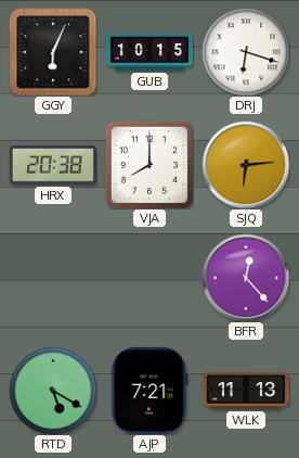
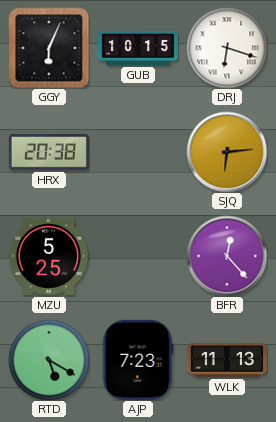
VJA: 8:00 -> none (149, 165)
MZU: none -> 5:25 (49, 256)
AJP: 7:21 -> 7:23 (138, 360)
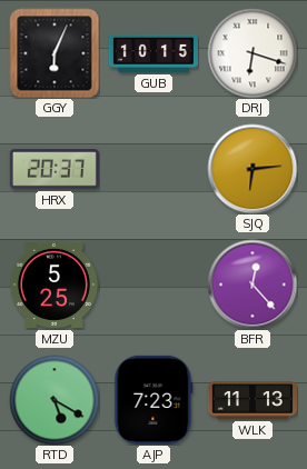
HRX: 20:38 -> 20:37 (55, 169)
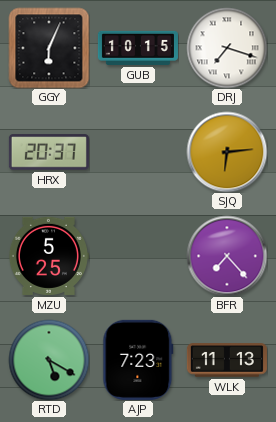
DRJ: 6:18 -> 7:18 (227, 48)
BFR: 12:23 -> 7:23 (227, 256)
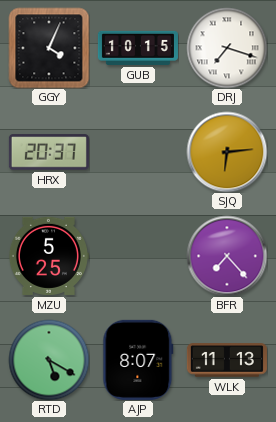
GGY: 6:04 -> 4:04 (49, 48)
AJP: 7:23 -> 8:07 (138, 360)
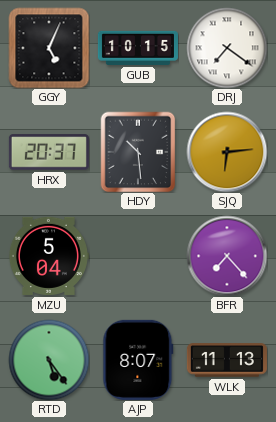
GGY: 4:04 -> 5:04 (49, 48)
DRJ: 7:18 -> 7:21 (227, 48)
HDY: none -> 10:29 (138, 152)
MZU: 5:25 -> 5:04 (49, 256)
RTD: 5:20 -> 5:24 (49, 360)
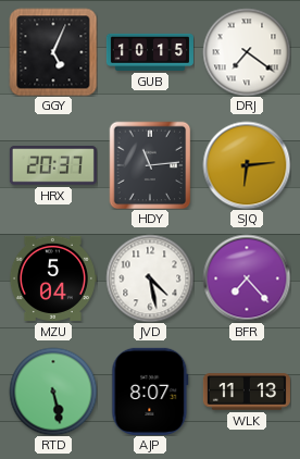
HDY: 10:29 -> 11:14 (150, 165)
JVD: none -> 4:28 (150, 278)
RTD: 5:24 -> 5:28 (53, 392)
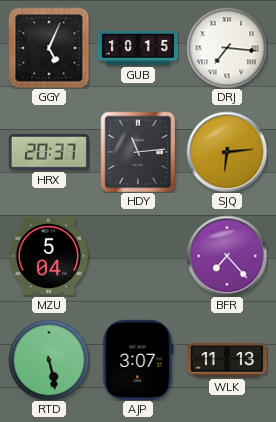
DRJ: 7:21 -> 7:16 (227, 48)
JVD: 4:28 -> none (150, 278)
AJP: 8:07 -> 3:07 (138, 360)
